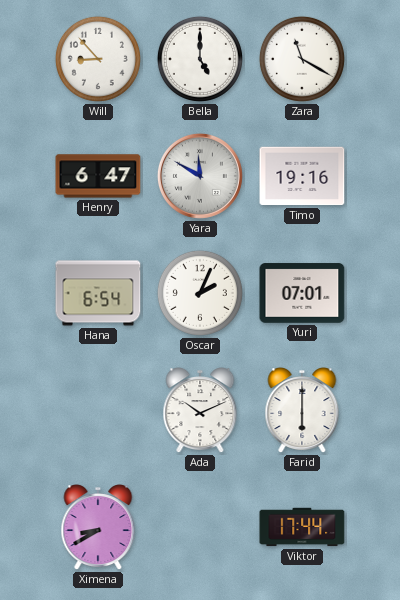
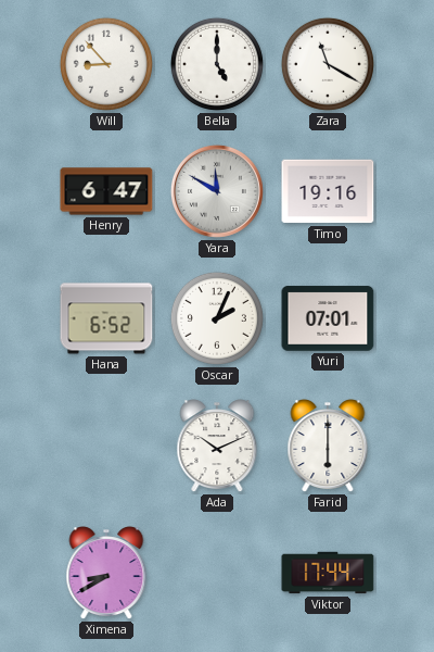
Hana: 6:54 -> 6:52 (106, 318)
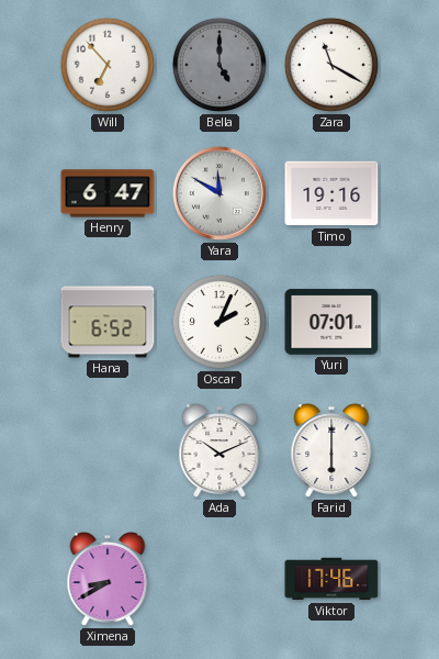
Will: 8:53 -> 6:53 (108, 65)
Bella dial: white -> grey (219, 65)
Viktor: 17:44 -> 17:46 (331, 579)
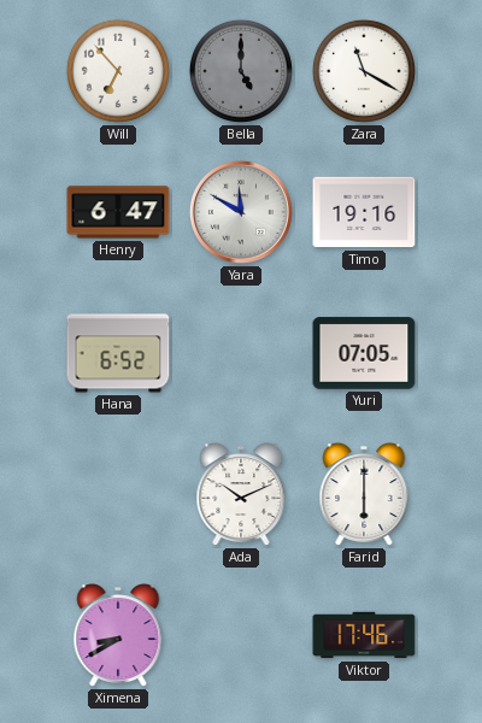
Oscar: 2:04 -> none (219, 322)
Yuri: 07:01 -> 07:05 (364, 353)
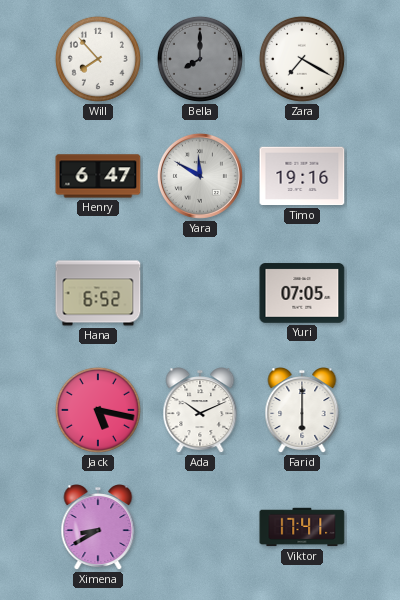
Will: 6:53 -> 7:53 (98, 59)
Bella: 5:00 -> 8:00 (200, 59)
Zara: 11:20 -> 7:20 (302, 59)
Jack: none -> 5:17 (98, 410)
Viktor: 17:46 -> 17:41 (302, 527)
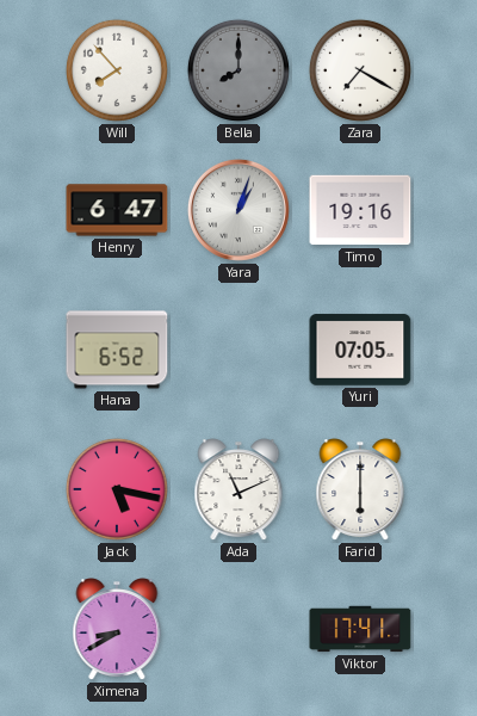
Yara: 11:50 -> 1:03 (238, 210)
Ada: 10:11 -> 11:11 (238, 490)
